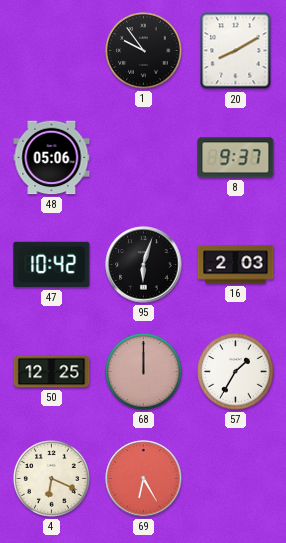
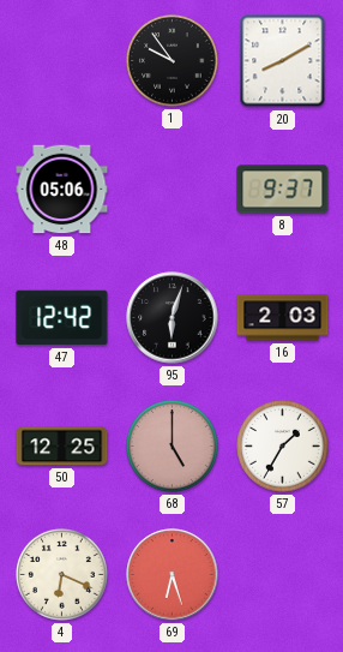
47: 10:42 -> 12:42 (62, 318)
68: 12:00 -> 5:00 (173, 447)
69: 6:25 -> 6:27 (173, 575)
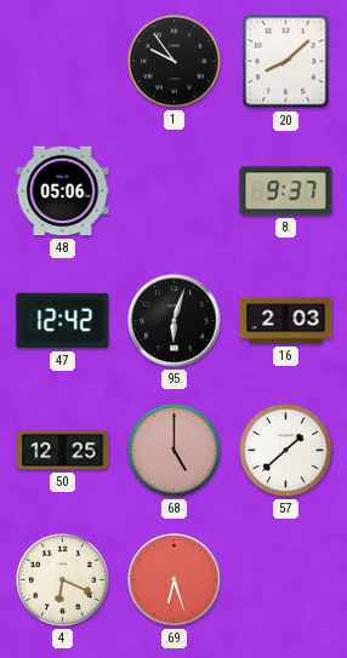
20: 8:10 -> 8:08 (286, 62)
57: 1:35 -> 1:38 (286, 451)
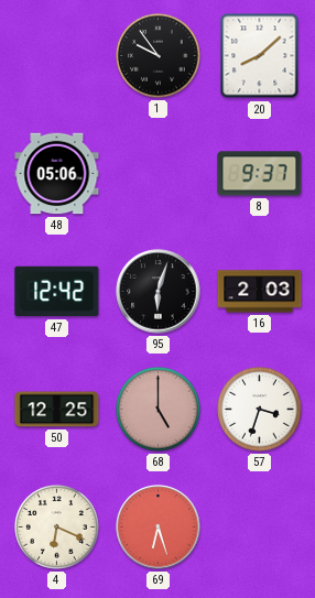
57: 1:38 -> 3:33 (260, 410)
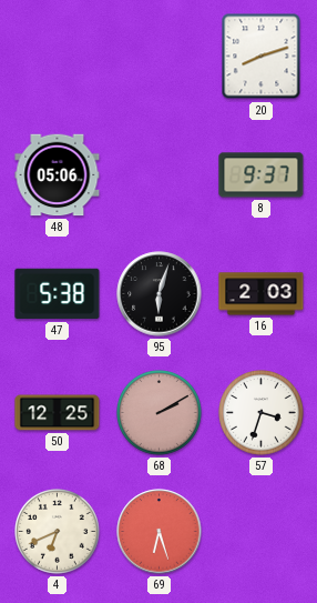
1: 9:54 -> none (159, 56)
20: 8:08 -> 8:12 (262, 57)
47: 12:42 -> 5:38 (58, 294)
68: 5:00 -> 2:10 (160, 413)
4: 6:19 -> 6:41 (58, 532)
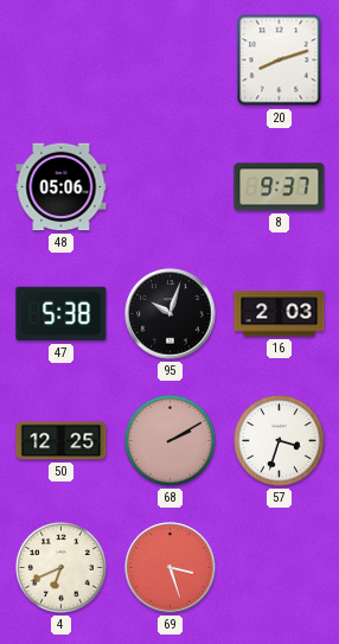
95: 6:03 -> 10:03 (171, 314)
69: 6:27 -> 3:27 (171, 568)
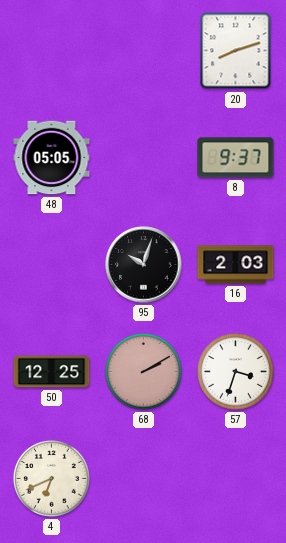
48: 05:06 -> 05:05 (52, 158)
47: 5:38 -> none (62, 314)
69: 3:27 -> none (171, 568)
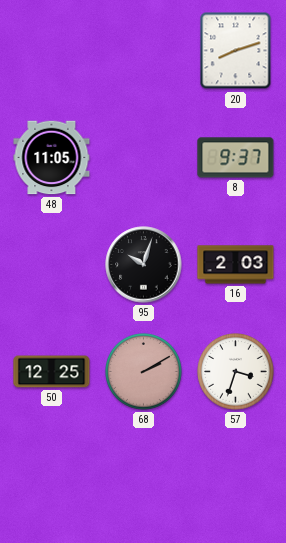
48: 05:05 -> 11:05 (52, 158)
4: 6:41 -> none (52, 479)
